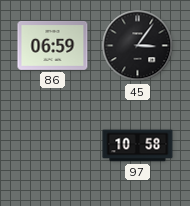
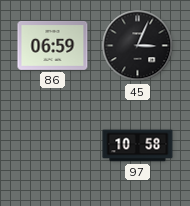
45: 3:06 -> 3:04 (138, 46)
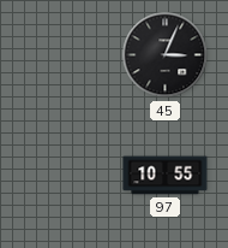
86: 06:59 -> none (53, 45)
97: 10:58 -> 10:55 (166, 176)
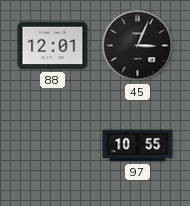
88: none -> 12:01 (53, 46)
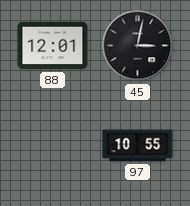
45: 3:04 -> 3:02 (138, 46)
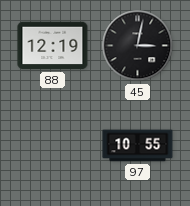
88: 12:01 -> 12:19 (53, 46)
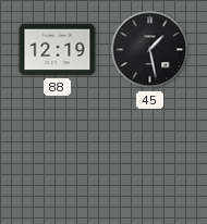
45: 3:02 -> 1:28 (150, 50)
97: 10:55 -> none (138, 146)
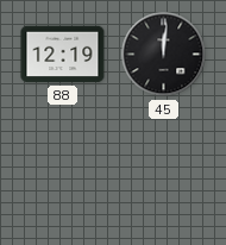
45: 1:28 -> 12:01 (164, 55)
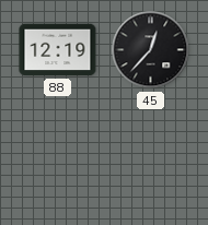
45: 12:01 -> 12:37 (151, 50)
